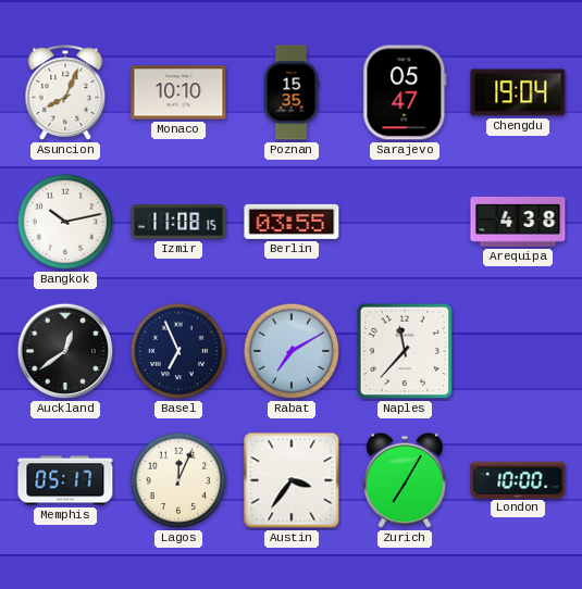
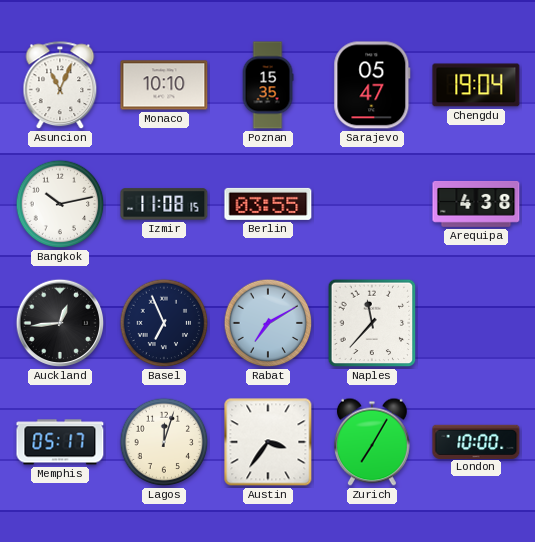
Asuncion: 8:04 -> 11:04 (60, 86)
Auckland: 12:39 -> 12:44 (60, 323)
Lagos: 12:04 -> 12:03 (164, 442)
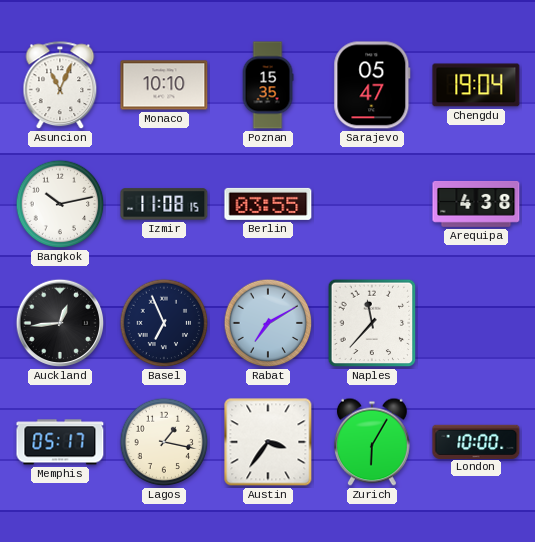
Lagos: 12:03 -> 1:17 (164, 442)
Zurich: 7:05 -> 6:05 (372, 442)
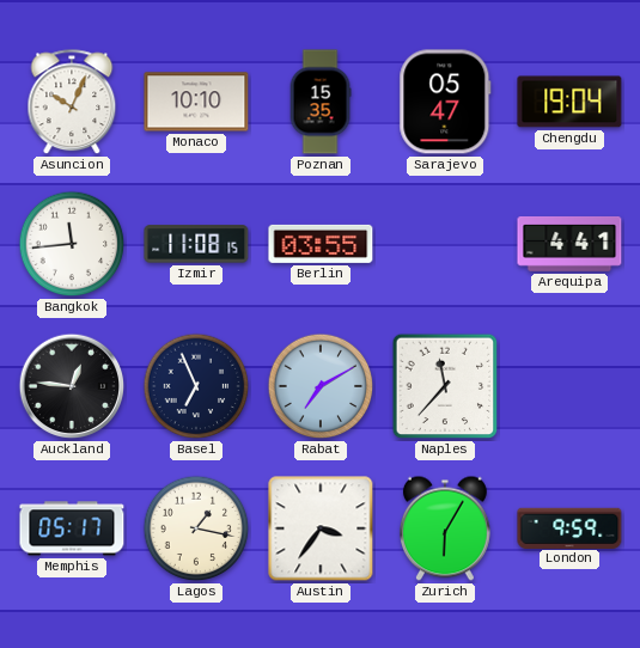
Asuncion: 11:04 -> 10:04 (72, 103)
Bangkok: 10:13 -> 11:44 (72, 244)
Arequipa: 4:38 -> 4:41 (569, 244)
Auckland: 12:44 -> 12:46 (72, 386)
London: 10:00 -> 9:59 (569, 527)
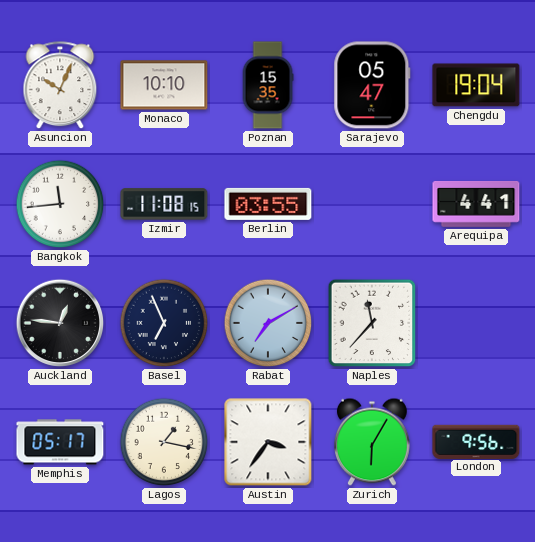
London: 9:59 -> 9:56 (476, 441)
